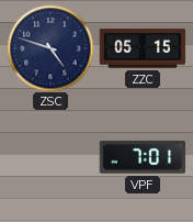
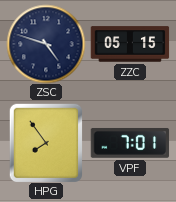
HPG: none -> 7:54 (45, 143)
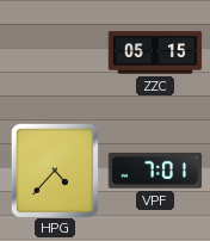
ZSC: 4:48 -> none (46, 44)
HPG: 7:54 -> 4:37 (54, 171)
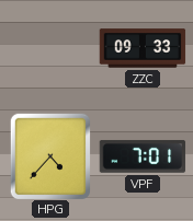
ZZC: 05:15 -> 09:33 (143, 48)
